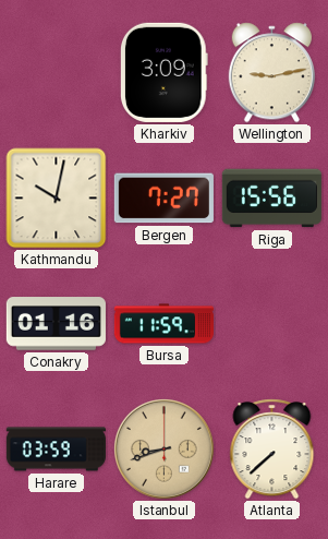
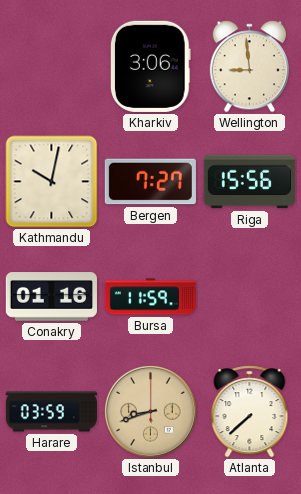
Kharkiv: 3:09 -> 3:06 (150, 66)
Wellington: 9:13 -> 8:59 (249, 67)
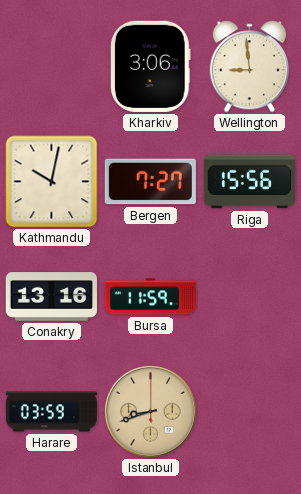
Conakry: 01:16 -> 13:16 (51, 297)
Atlanta: 7:38 -> none (250, 412)
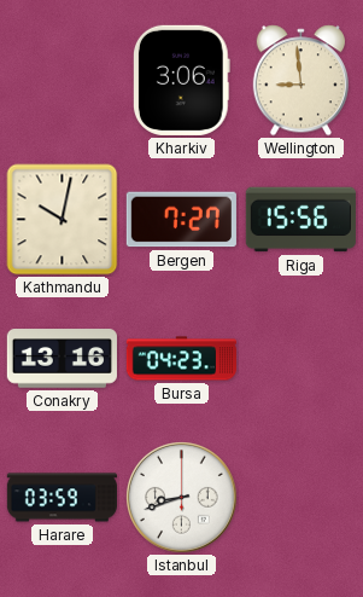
Bursa: 11:59 -> 04:23 (181, 359)
Istanbul dial: champagne -> white (181, 497)
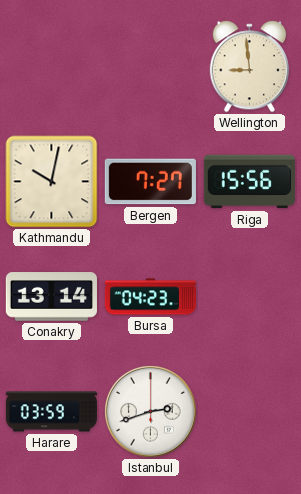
Kharkiv: 3:06 -> none (181, 80)
Conakry: 13:16 -> 13:14 (51, 297)
Istanbul: 8:42 -> 2:42 (150, 411)
